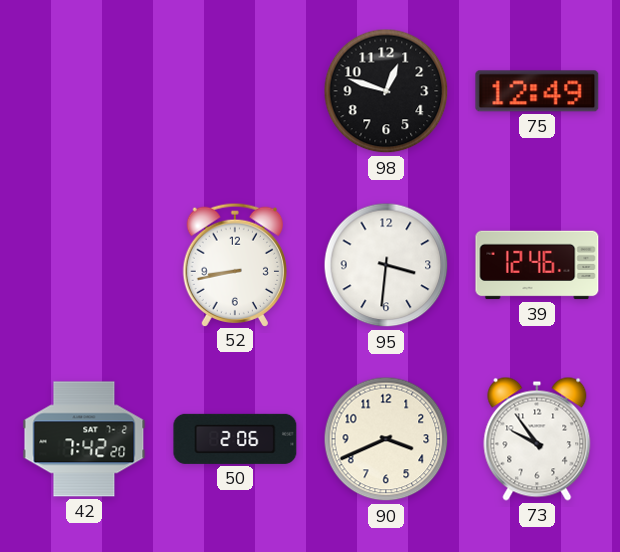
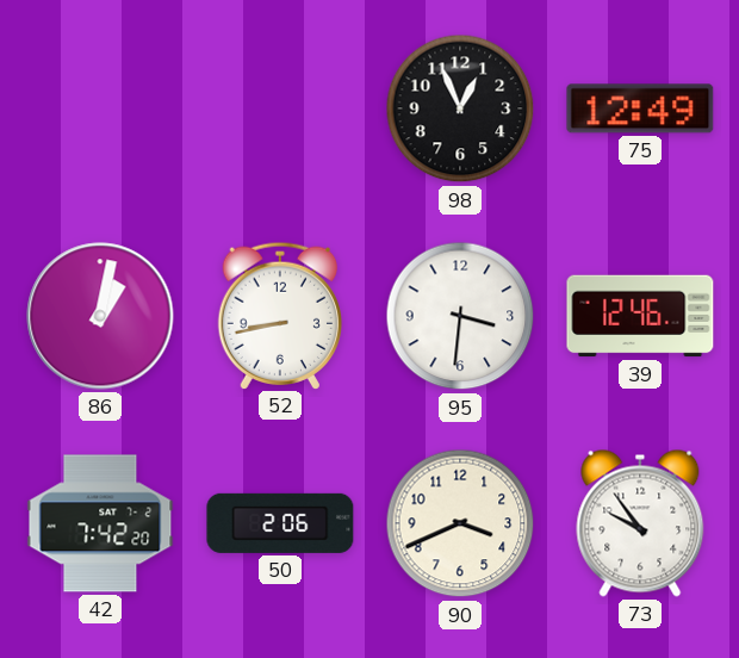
98: 12:48 -> 12:56 (460, 108)
86: none -> 1:02 (100, 316)
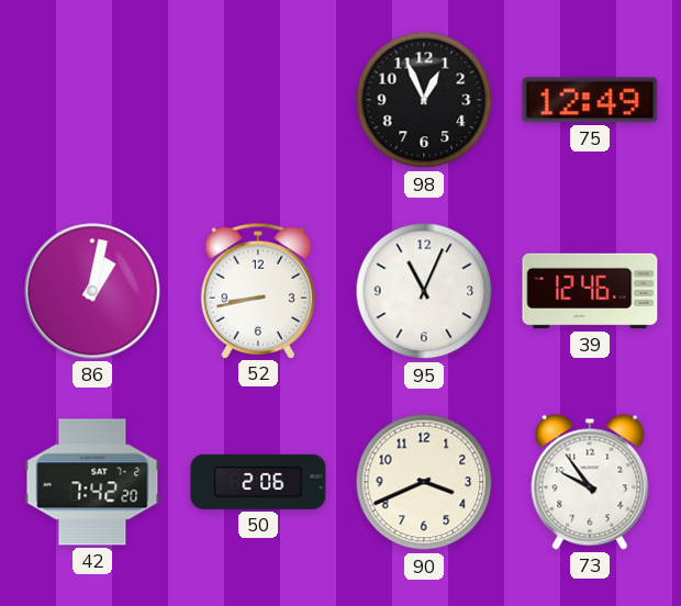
95: 3:31 -> 11:04 (424, 291)
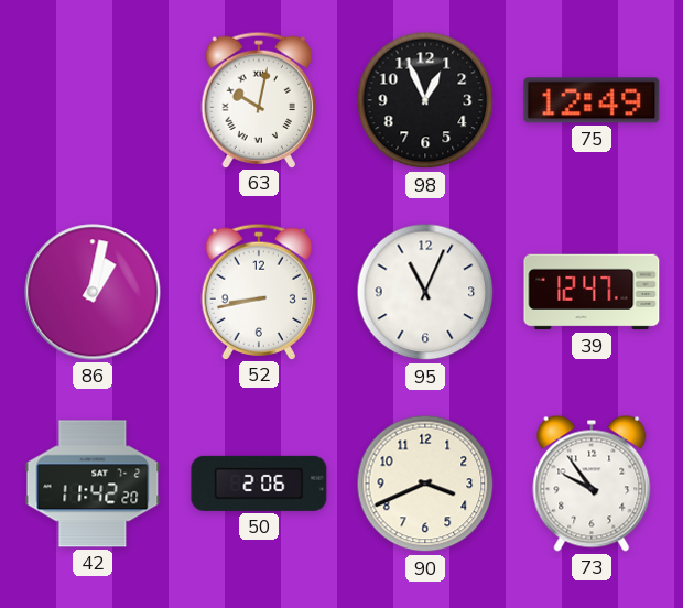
63: none -> 10:02 (258, 99)
39: 12:46 -> 12:47 (592, 292)
42: 7:42 -> 11:42 (93, 484)
